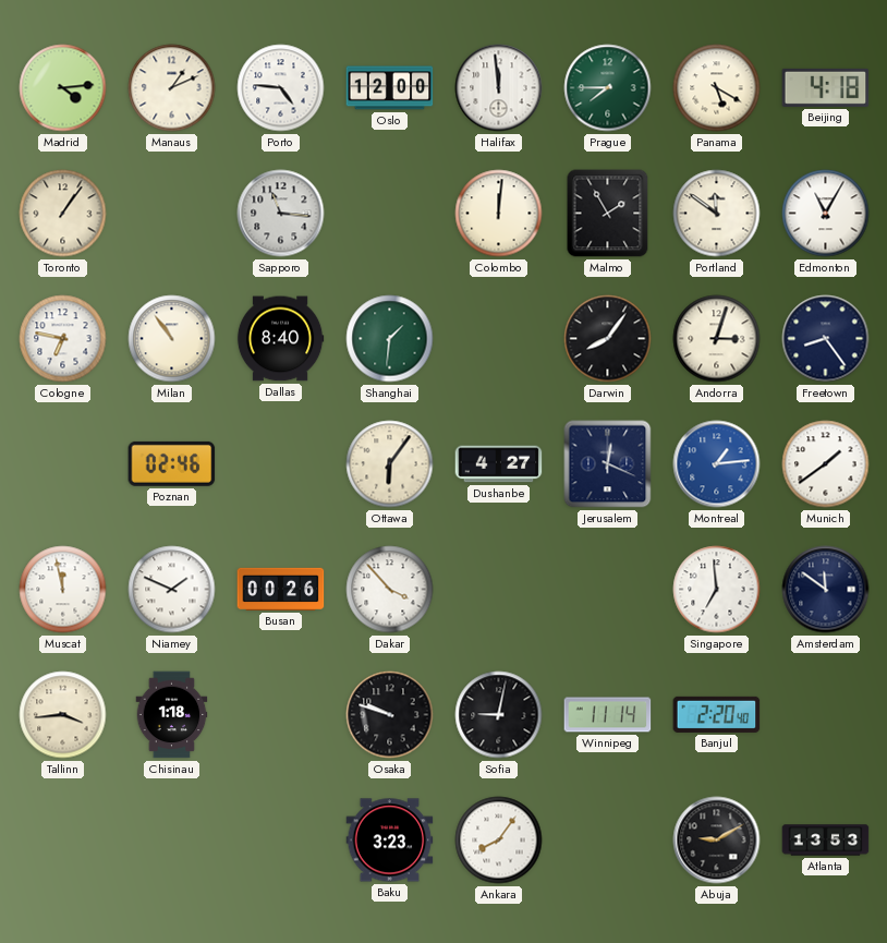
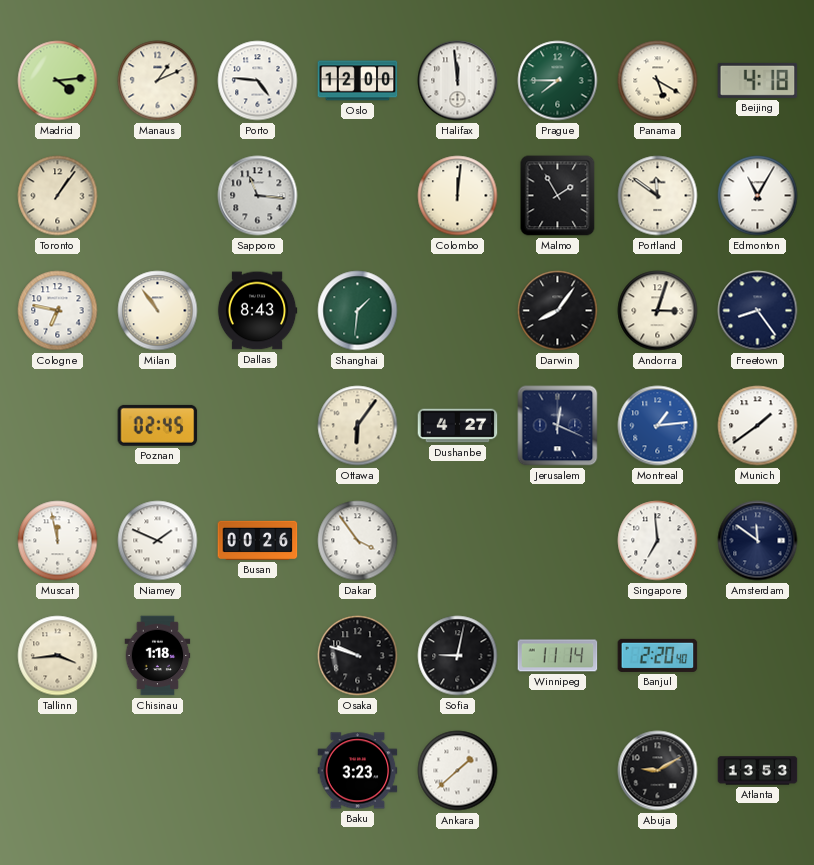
Dallas: 8:40 -> 8:43 (257, 311)
Poznan: 02:46 -> 02:45 (158, 425)
Dakar: 3:53 -> 3:54 (358, 541)
Ankara: 8:06 -> 1:38 (458, 771)
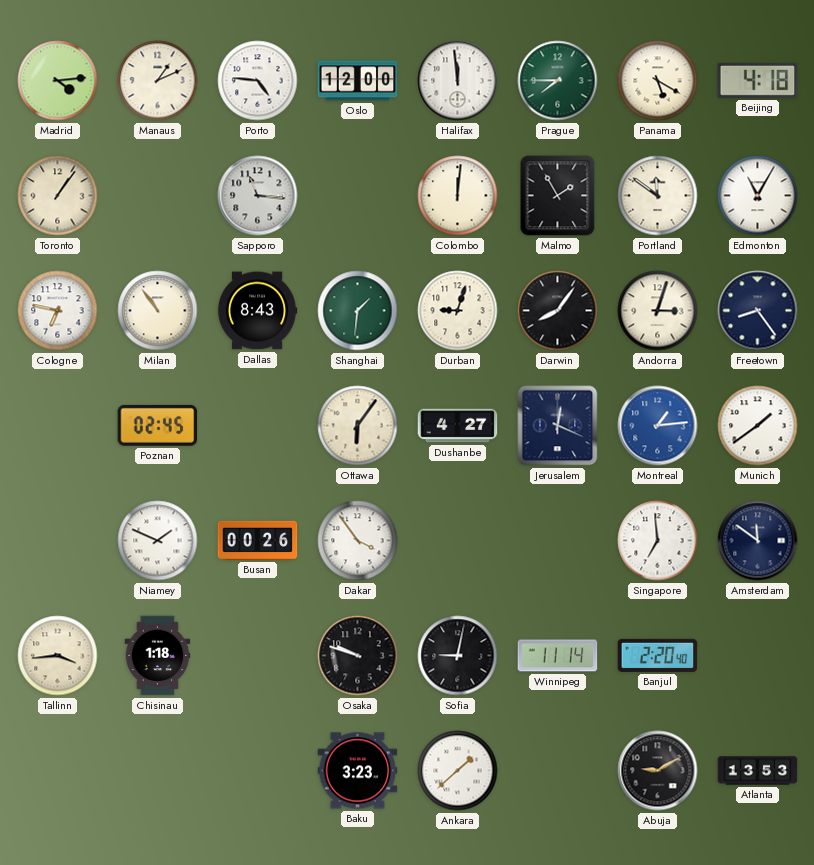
Durban: none -> 9:03 (458, 311)
Muscat: 11:58 -> none (58, 541)
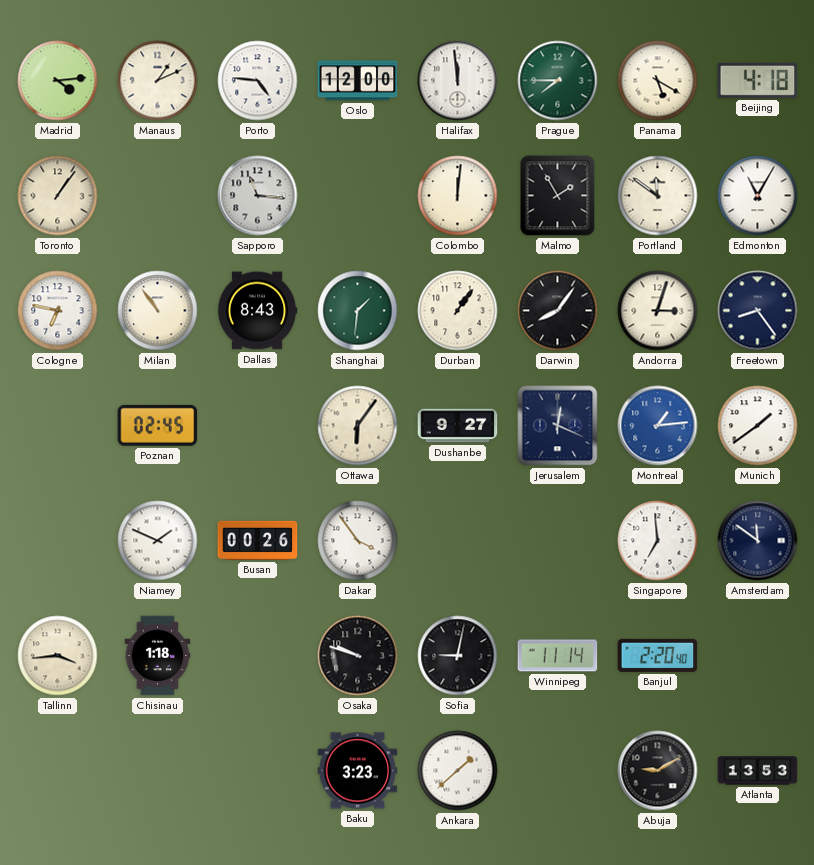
Durban: 9:03 -> 1:06 (458, 311)
Dushanbe: 4:27 -> 9:27 (458, 426)
